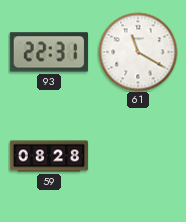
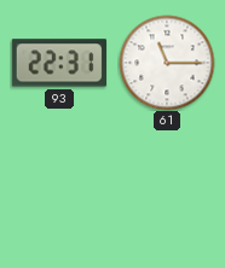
61: 11:20 -> 11:15 (167, 63)
59: 08:28 -> none (49, 156)
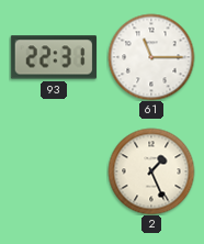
2: none -> 1:26 (151, 171)
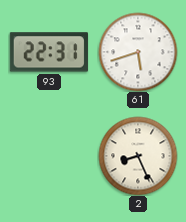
61: 11:15 -> 5:42 (138, 52)
2: 1:26 -> 8:26 (138, 156)
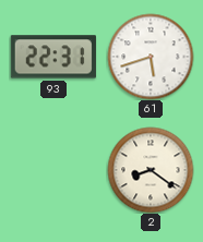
2: 8:26 -> 8:21 (151, 170)
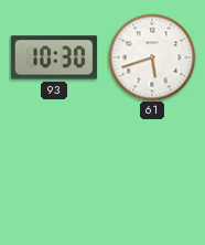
93: 22:31 -> 10:30 (54, 57)
2: 8:21 -> none (151, 170)
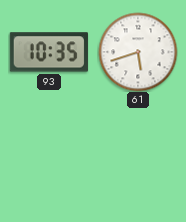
93: 10:30 -> 10:35 (49, 52)
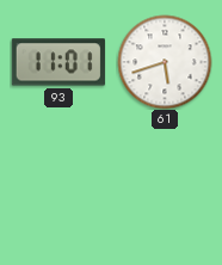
93: 10:35 -> 11:01 (58, 62)
